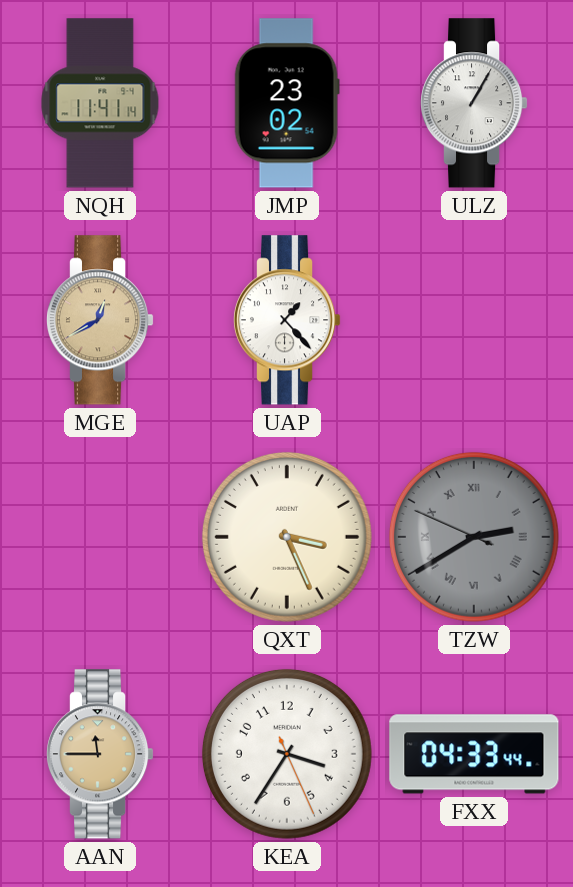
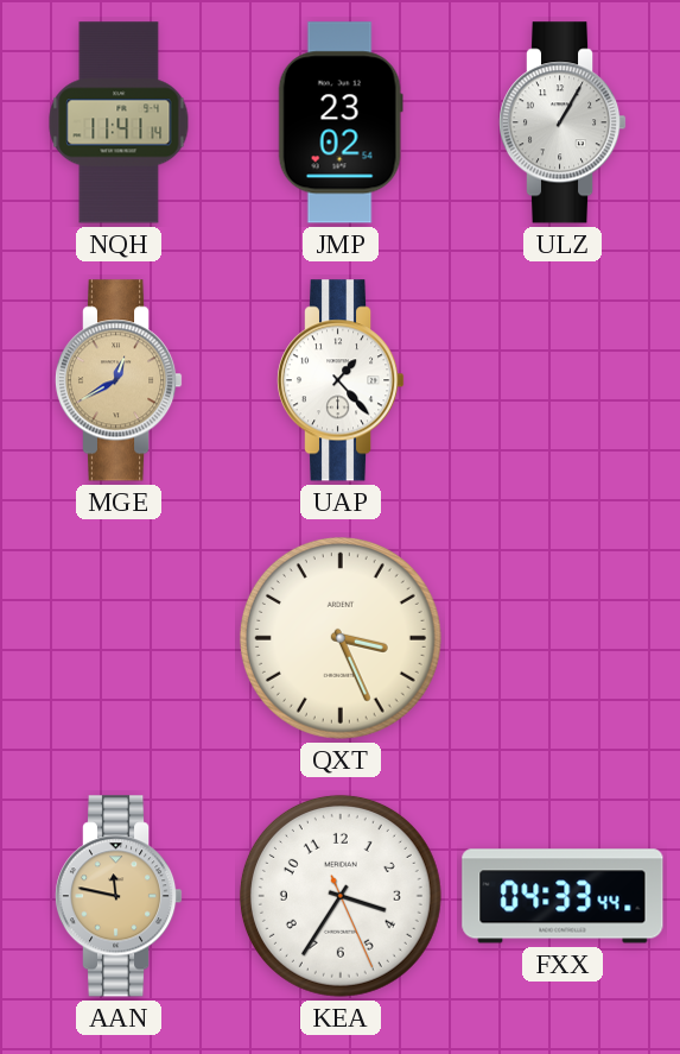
TZW: 2:39 -> none (474, 537)
AAN: 11:45 -> 11:47 (119, 896)
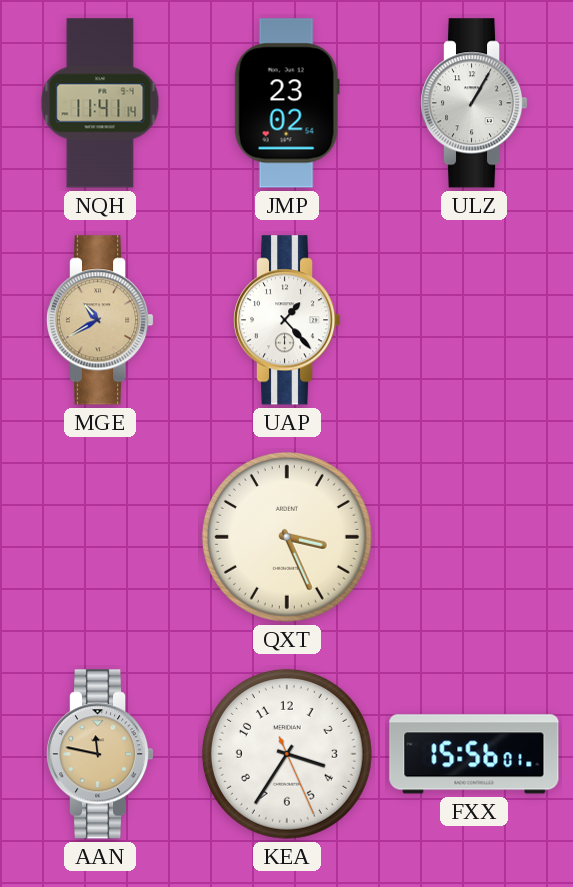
MGE: 12:40 -> 10:40 (100, 320)
FXX: 04:33 -> 15:56 (474, 754)
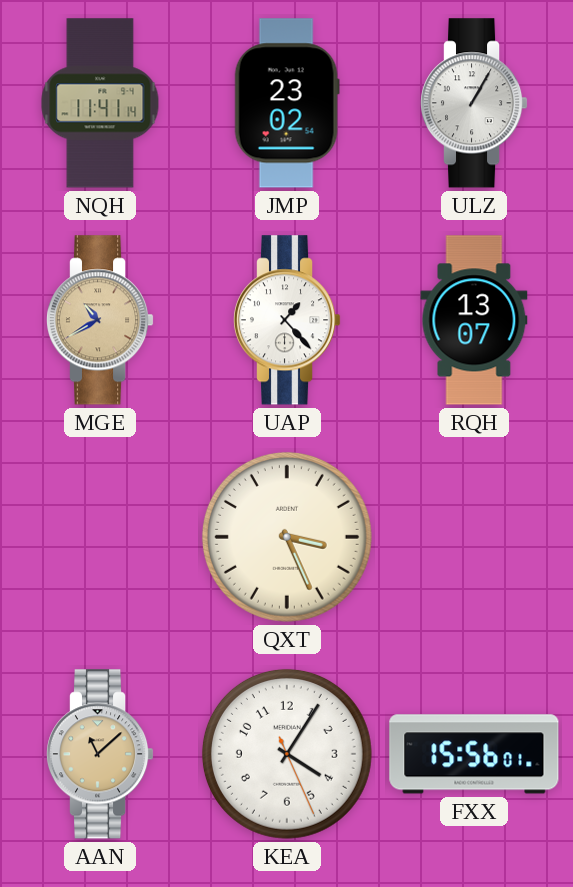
RQH: none -> 13:07 (474, 320)
AAN: 11:47 -> 11:08 (100, 754)
KEA: 3:35 -> 4:05 (287, 754)
